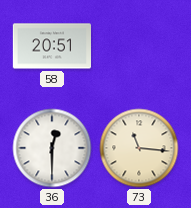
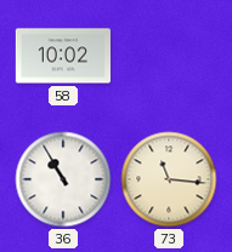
58: 20:51 -> 10:02 (62, 56)
36: 12:30 -> 10:55 (63, 179)
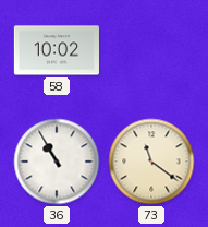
73: 11:16 -> 11:21 (151, 162)
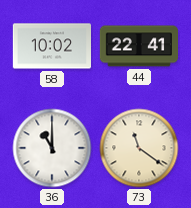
44: none -> 22:41 (138, 46)
36: 10:55 -> 11:00 (52, 148)
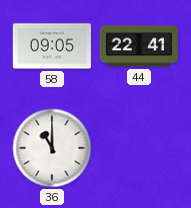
58: 10:02 -> 09:05 (51, 46)
73: 11:21 -> none (139, 148)
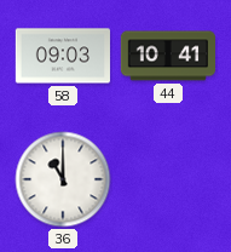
58: 09:05 -> 09:03 (62, 56)
44: 22:41 -> 10:41 (167, 56)
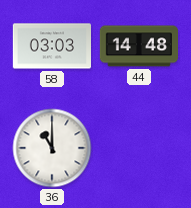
58: 09:03 -> 03:03 (51, 46)
44: 10:41 -> 14:48 (138, 46)
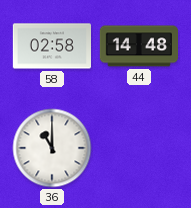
58: 03:03 -> 02:58 (51, 46)
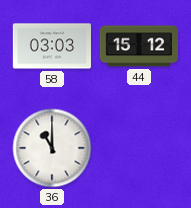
58: 02:58 -> 03:03 (51, 46)
44: 14:48 -> 15:12 (138, 46)
